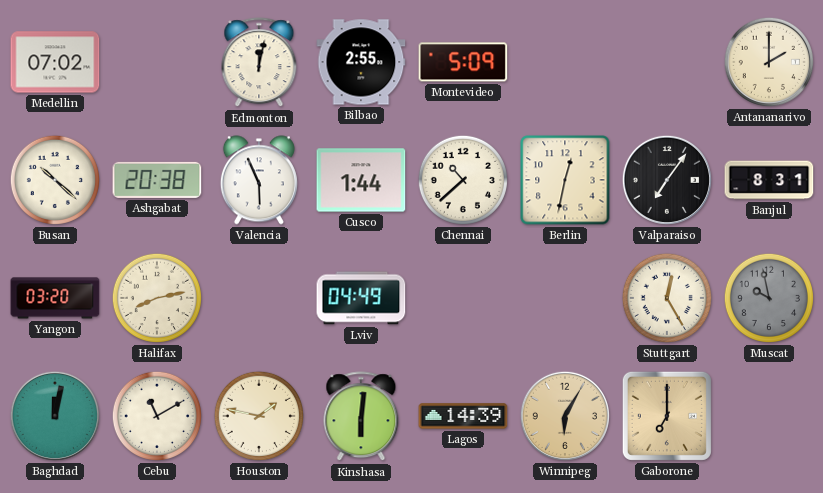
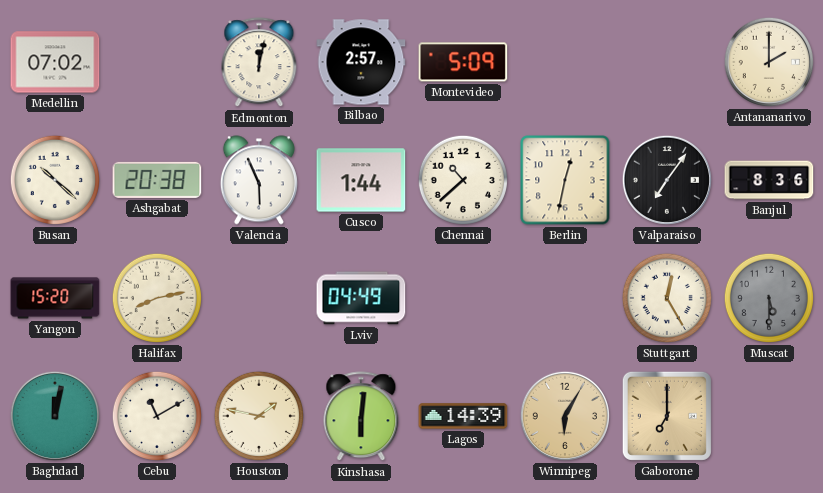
Bilbao: 2:55 -> 2:57 (361, 62)
Banjul: 8:31 -> 8:36 (769, 180)
Yangon: 03:20 -> 15:20 (55, 298)
Muscat: 9:58 -> 5:30 (769, 298)
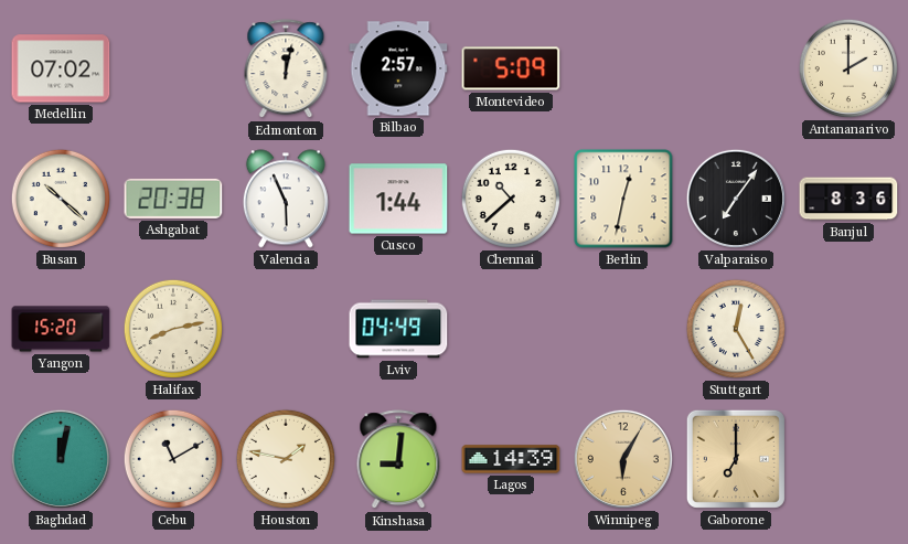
Muscat: 5:30 -> none (769, 298)
Kinshasa: 6:01 -> 9:01 (398, 460)
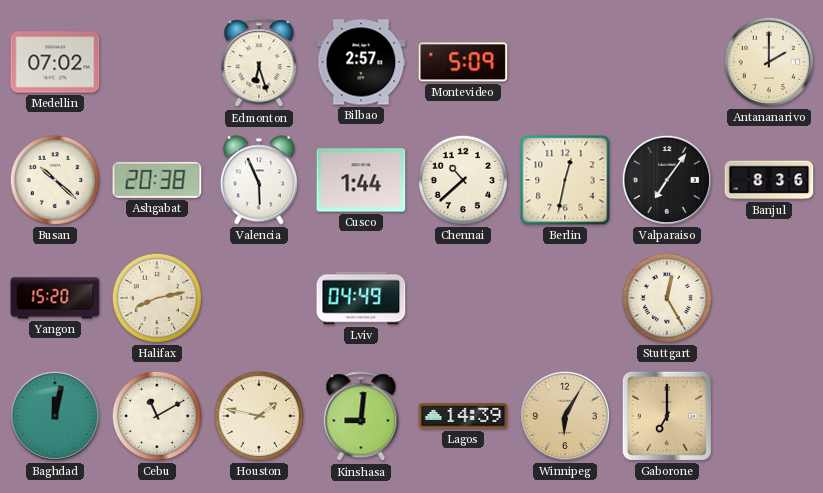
Edmonton: 12:02 -> 6:27 (259, 63)
